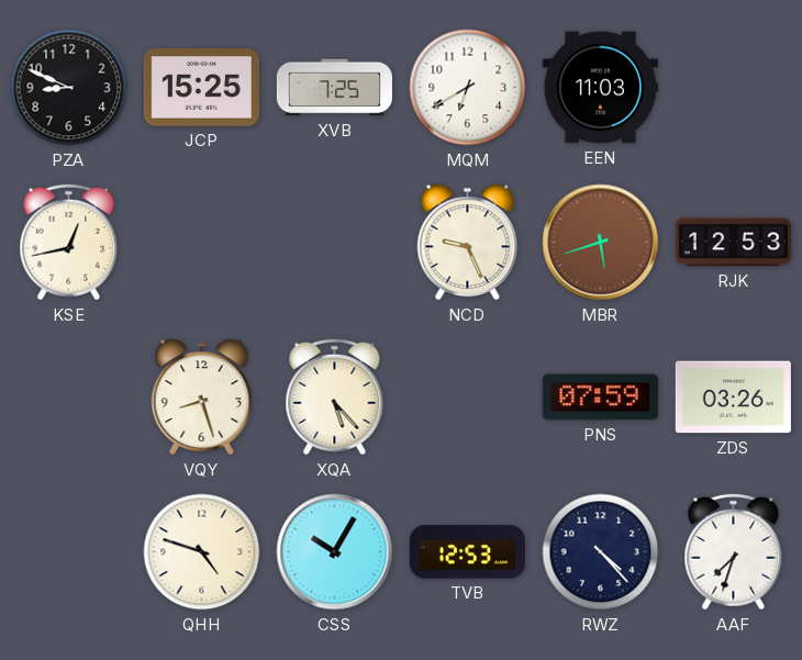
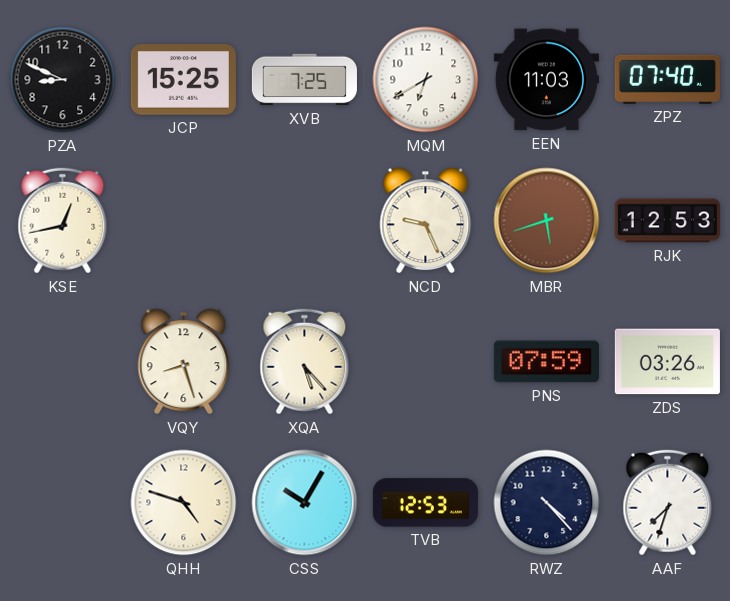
ZPZ: none -> 07:40 (667, 79)
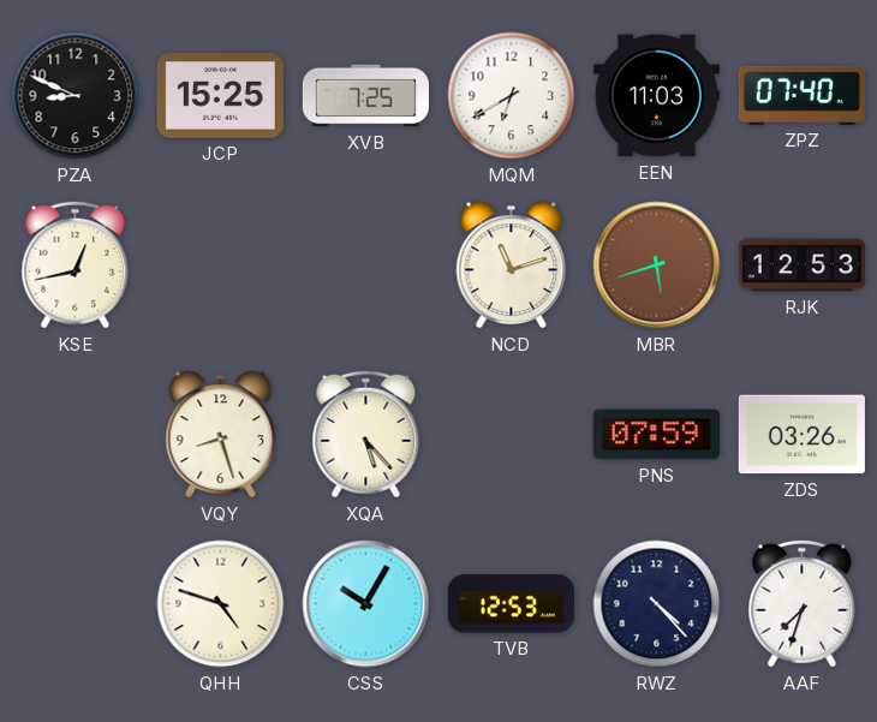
NCD: 9:26 -> 11:12 (512, 265)
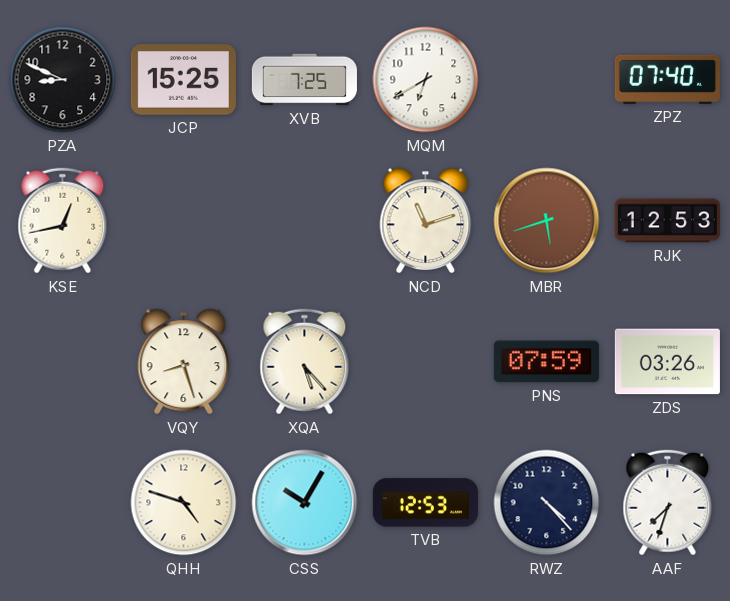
EEN: 11:03 -> none (656, 96)
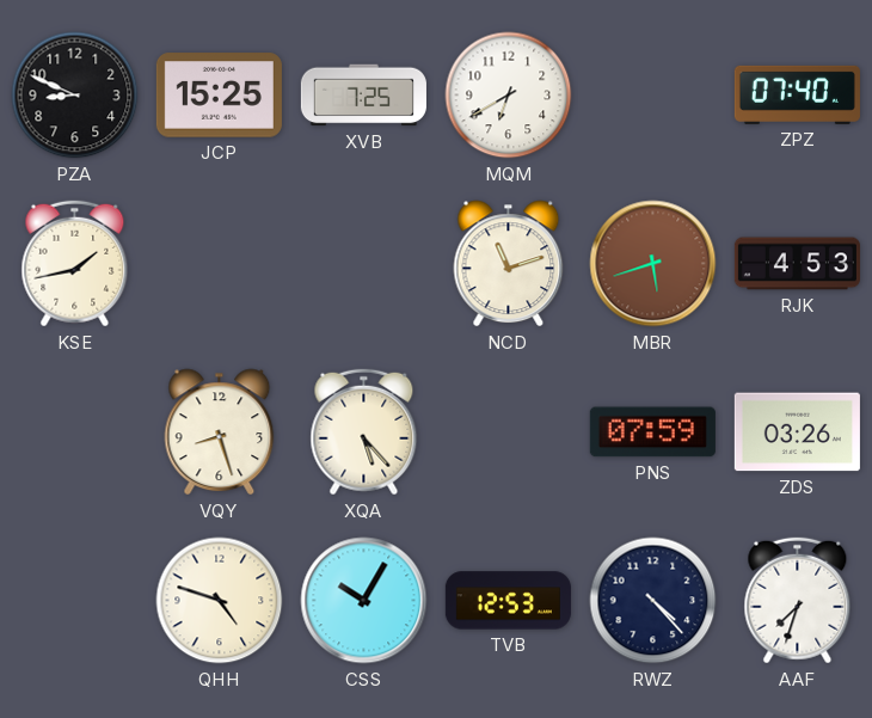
KSE: 12:43 -> 1:43 (75, 264)
RJK: 12:53 -> 4:53 (797, 264)
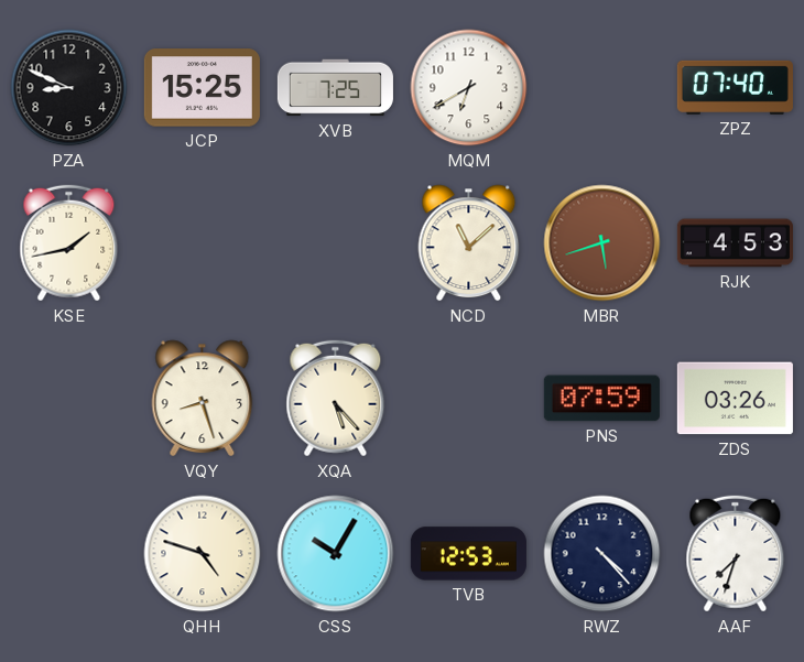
NCD: 11:12 -> 11:08 (469, 243)
